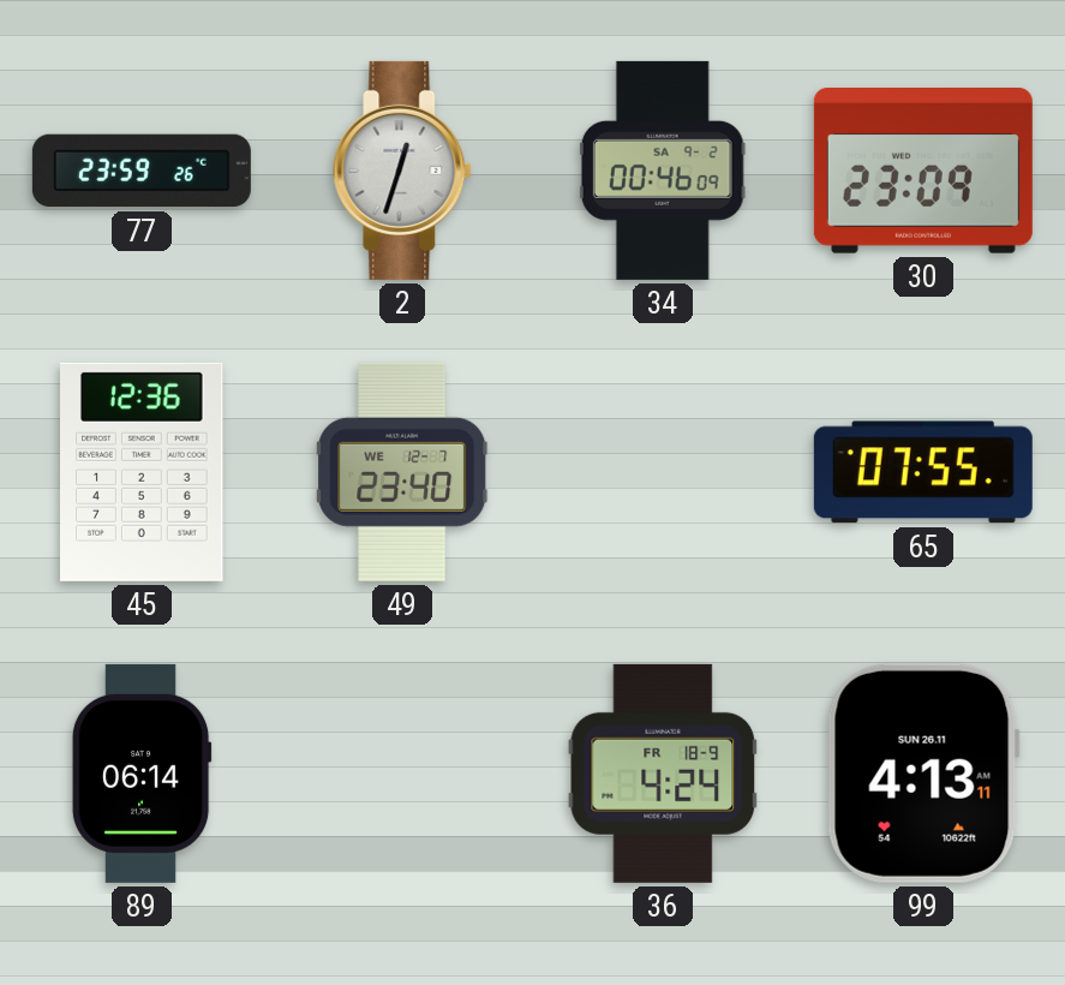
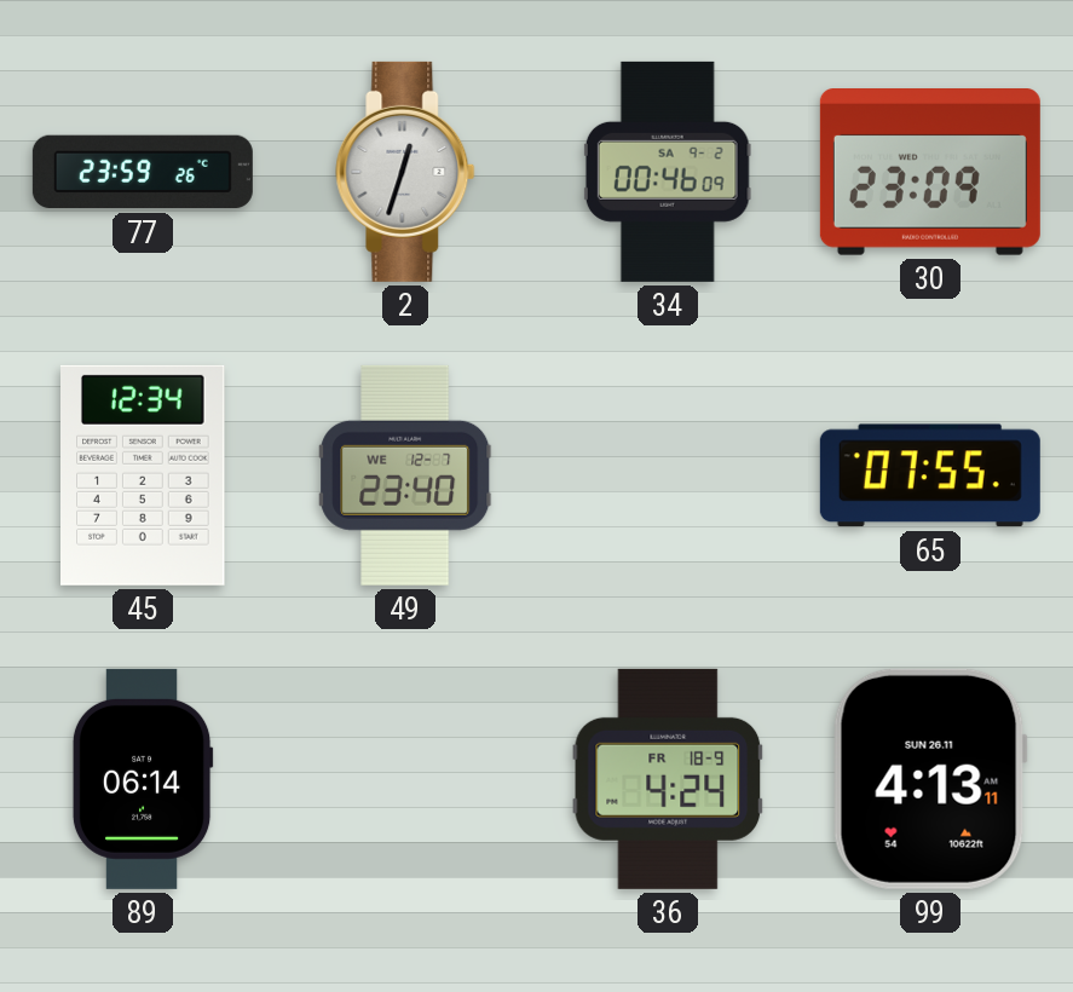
45: 12:36 -> 12:34 (143, 475)
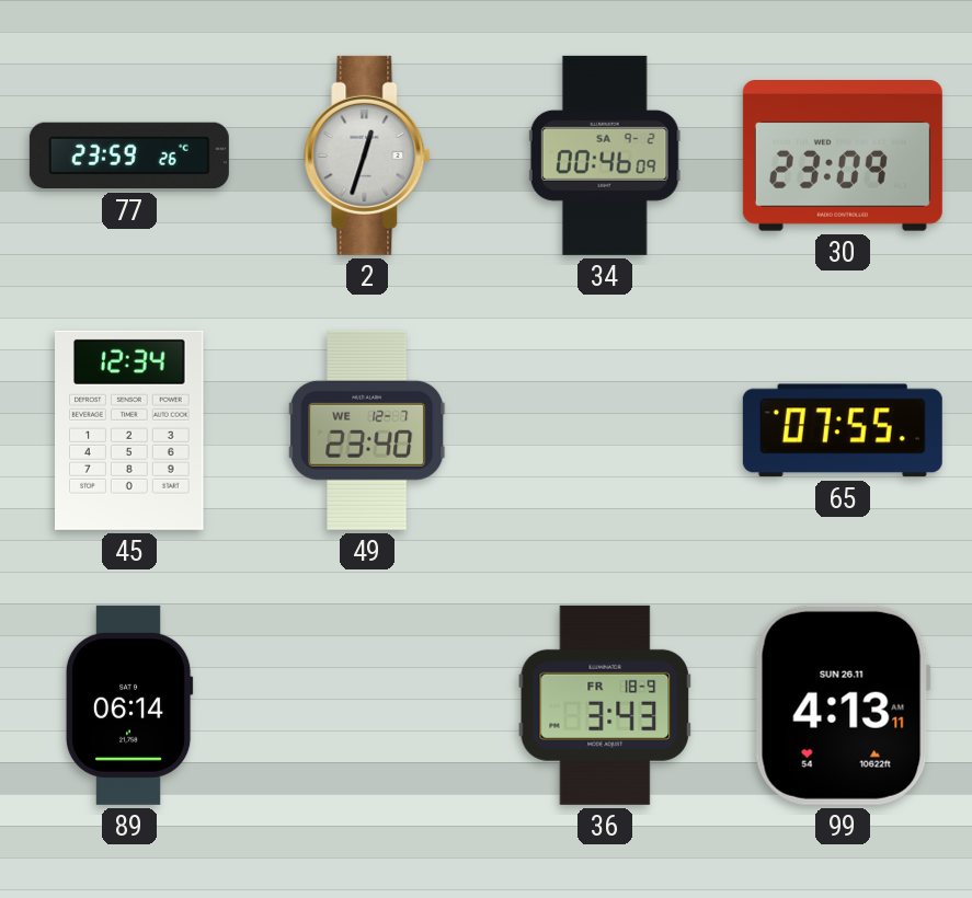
36: 4:24 -> 3:43 (605, 705)
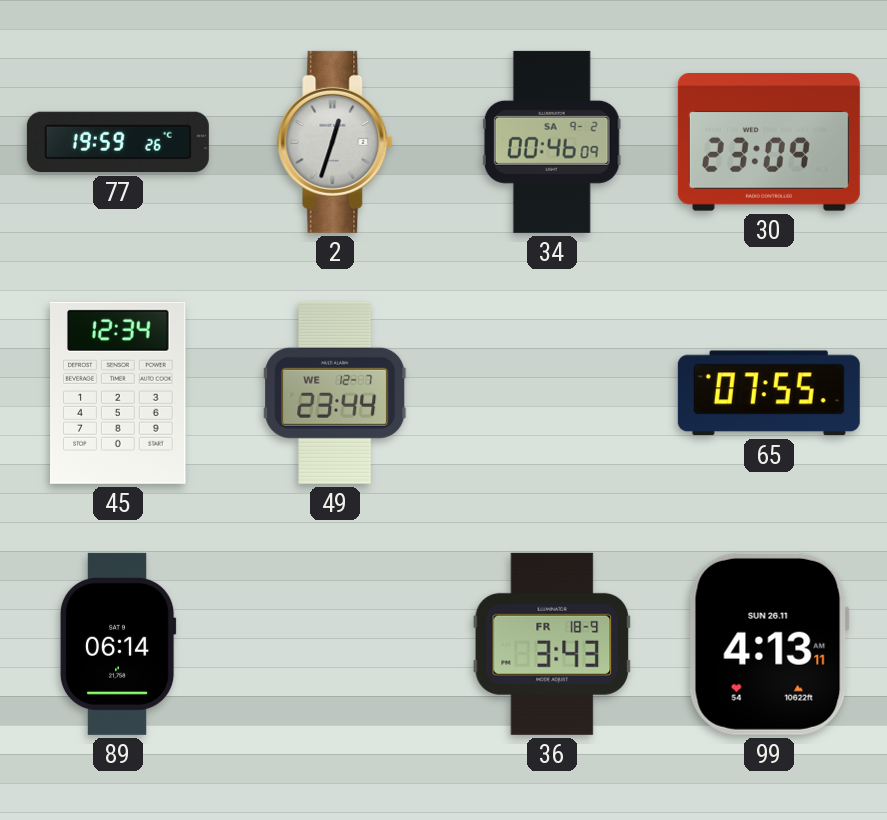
77: 23:59 -> 19:59 (118, 142)
49: 23:40 -> 23:44 (335, 393)
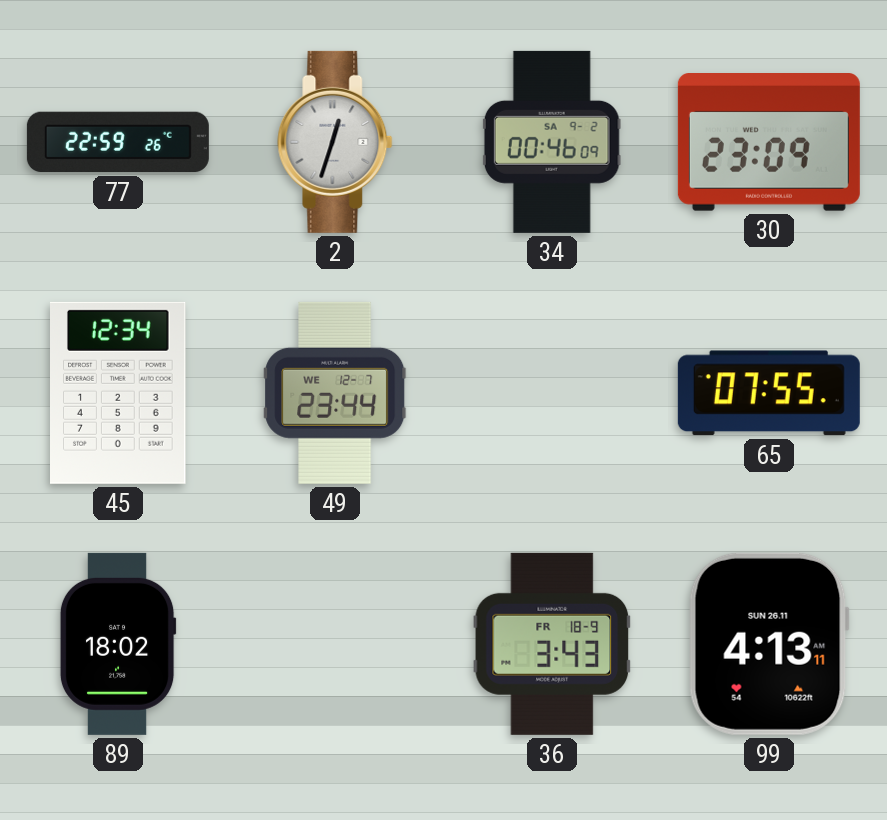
77: 19:59 -> 22:59 (118, 142)
89: 06:14 -> 18:02 (118, 644)
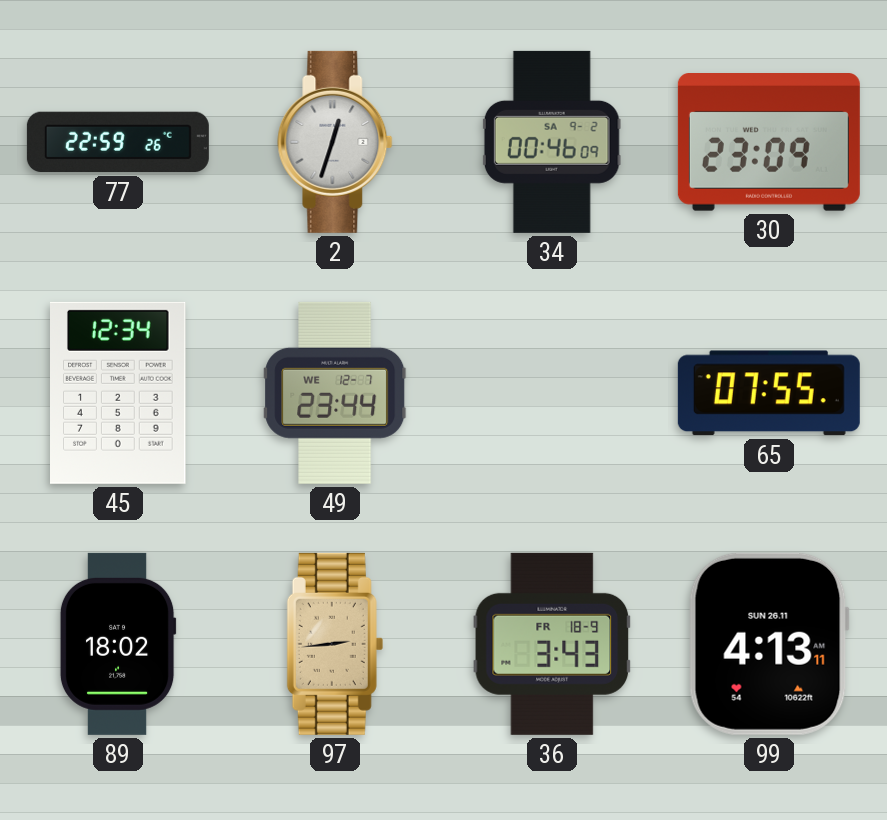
97: none -> 2:44 (335, 644)
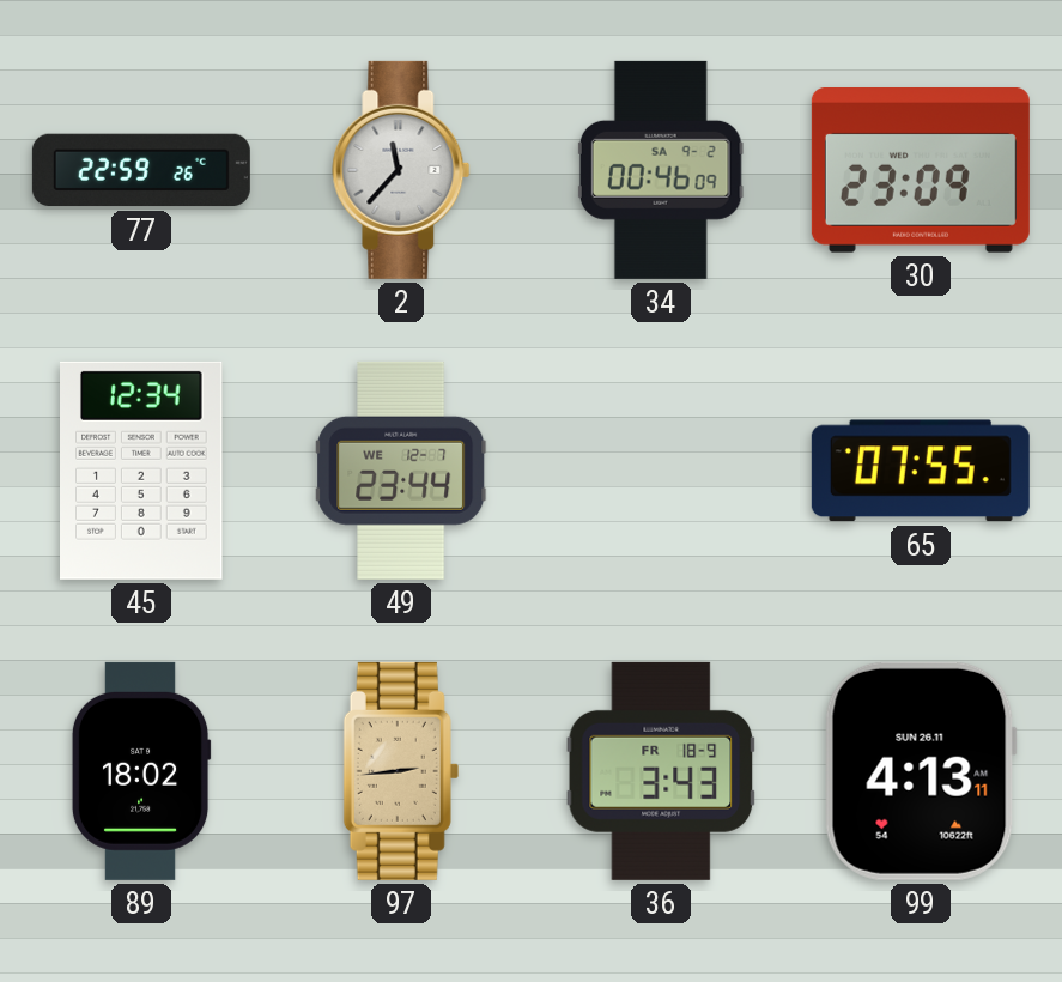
2: 12:33 -> 11:37 (401, 170)
